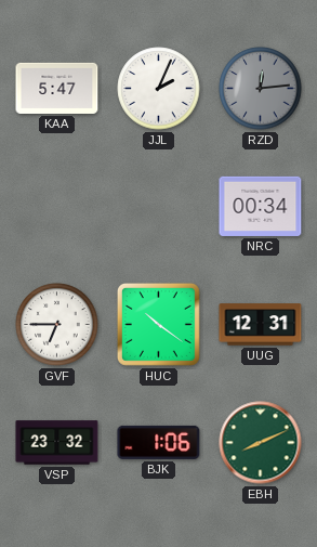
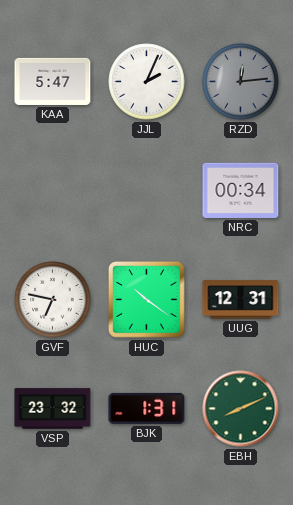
GVF: 6:45 -> 6:47 (53, 300)
BJK: 1:06 -> 1:31 (147, 408)
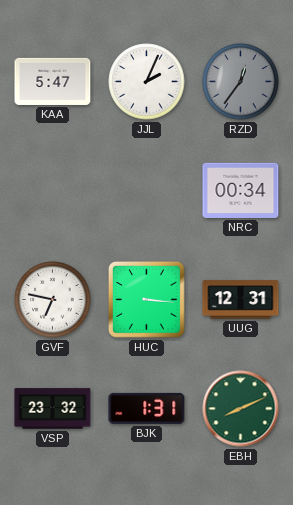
RZD: 12:14 -> 12:36 (241, 82)
HUC: 10:21 -> 3:16 (147, 300)
